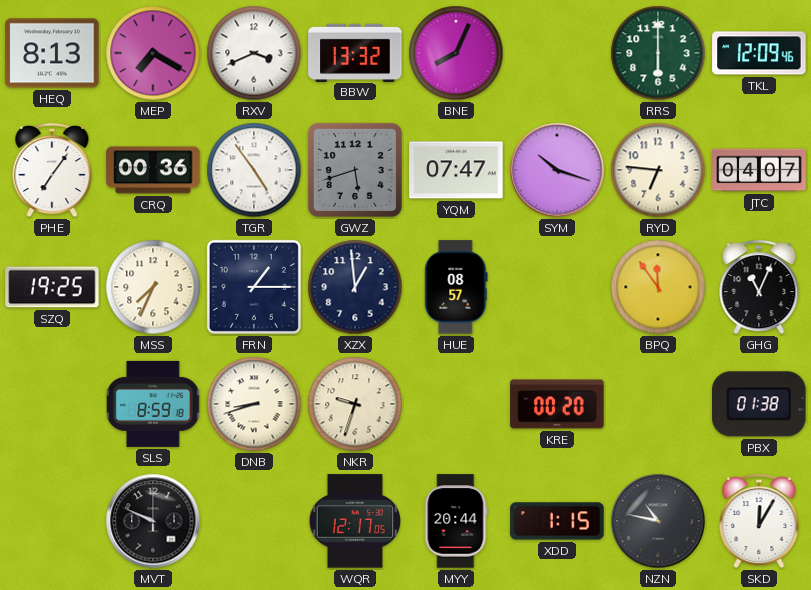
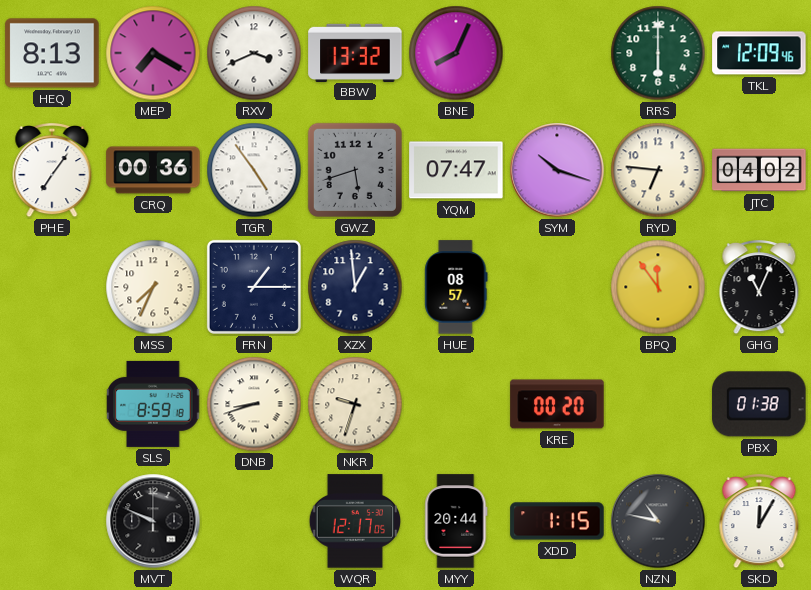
JTC: 04:07 -> 04:02 (759, 170)
SZQ: 19:25 -> none (52, 287)
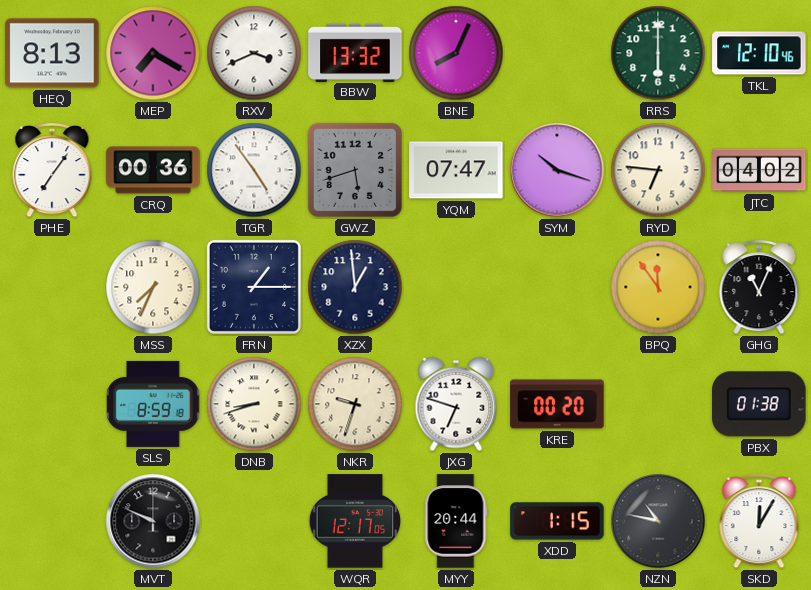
TKL: 12:09 -> 12:10 (759, 53)
HUE: 08:57 -> none (456, 287)
JXG: none -> 6:48 (456, 404)
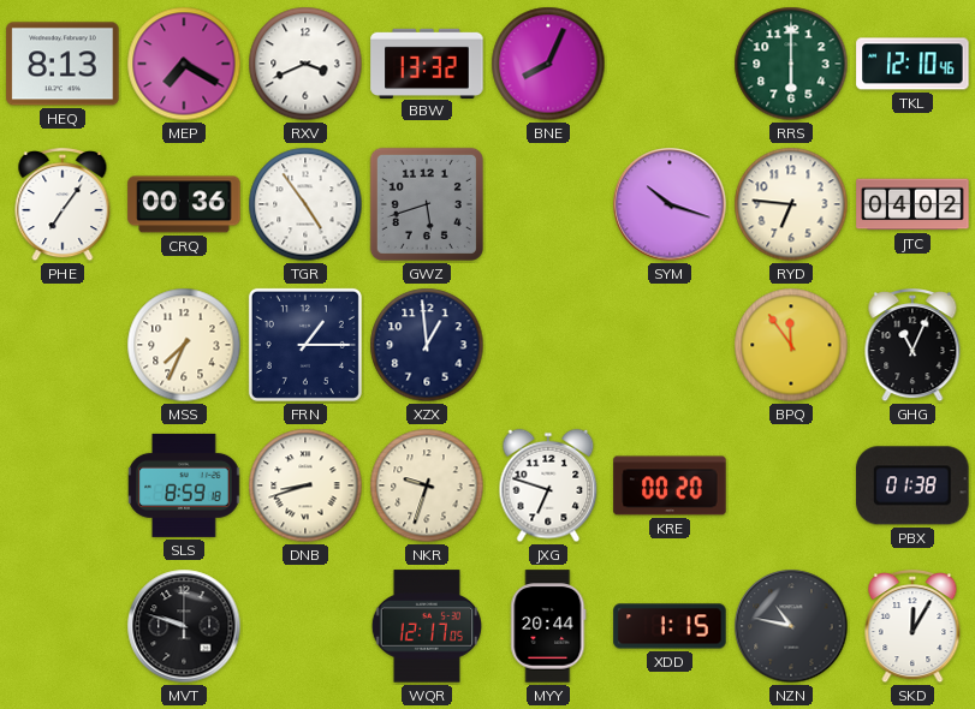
YQM: 07:47 -> none (456, 170)
MVT: 9:49 -> 9:48 (184, 626)
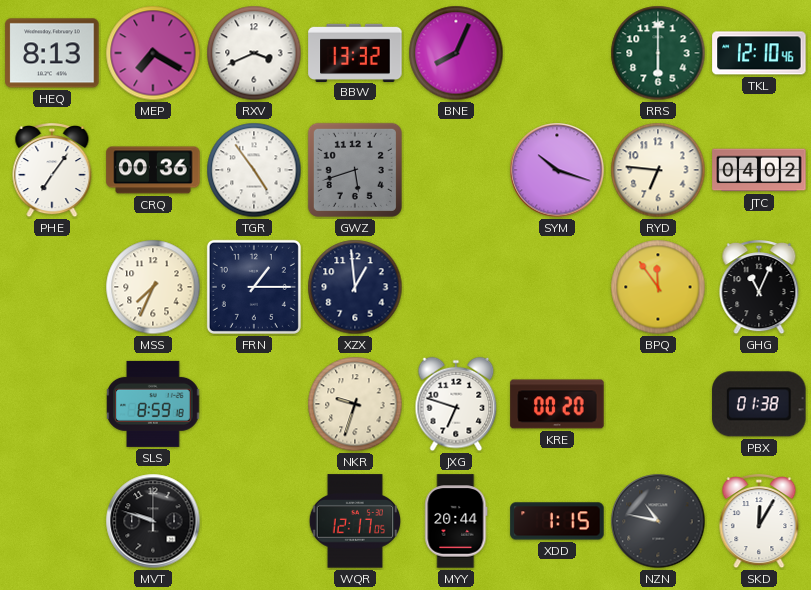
DNB: 8:42 -> none (305, 485)
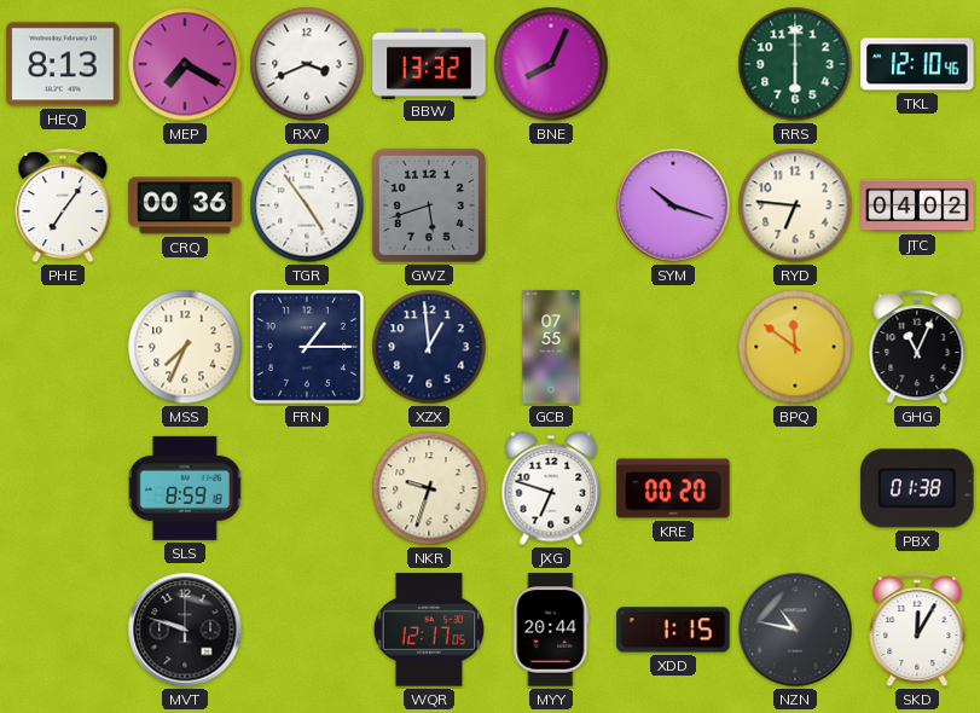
GCB: none -> 07:55 (551, 347)
BPQ: 11:54 -> 11:51 (795, 347)
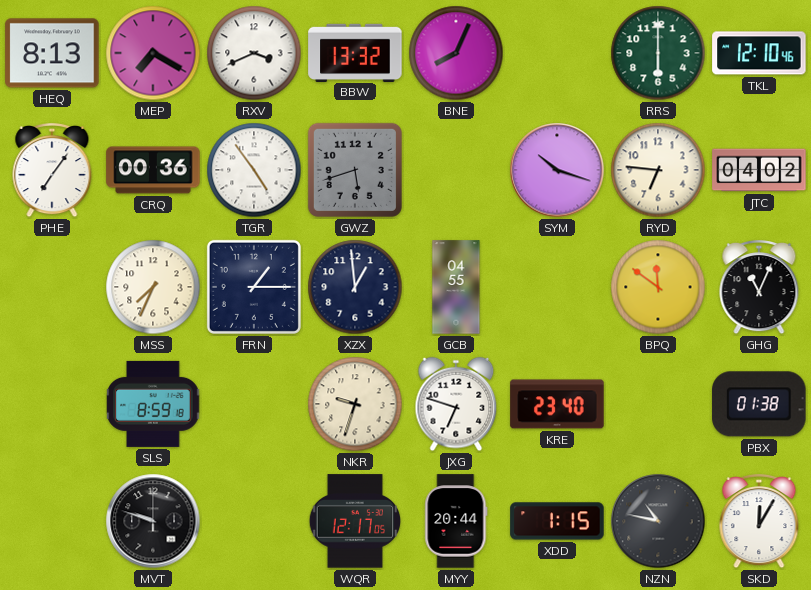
GCB: 07:55 -> 04:55 (456, 287)
KRE: 00:20 -> 23:40 (557, 404)
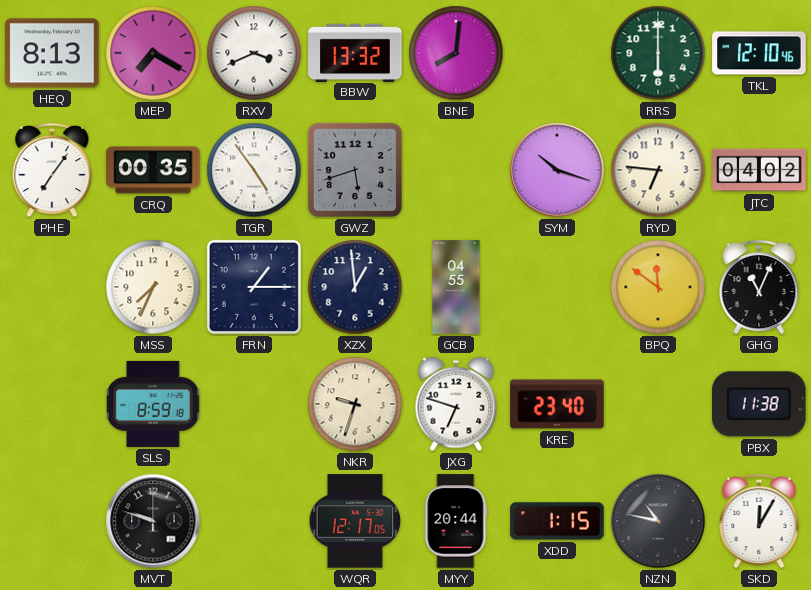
BNE: 8:04 -> 8:01 (456, 53)
CRQ: 00:36 -> 00:35 (153, 170)
PBX: 01:38 -> 11:38 (759, 404)
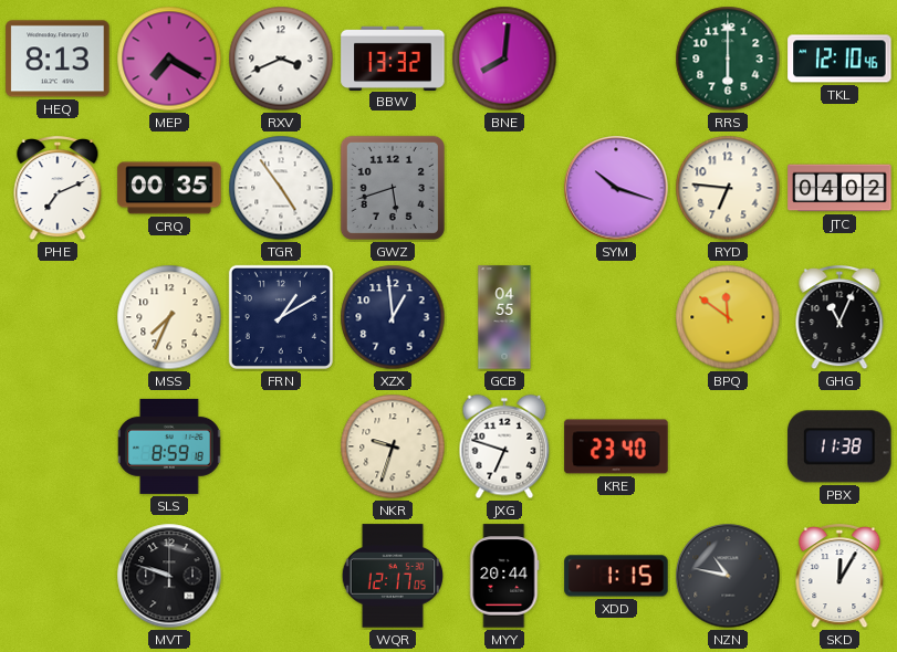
PHE: 7:06 -> 7:11 (58, 189)
FRN: 1:15 -> 1:10 (281, 317)
